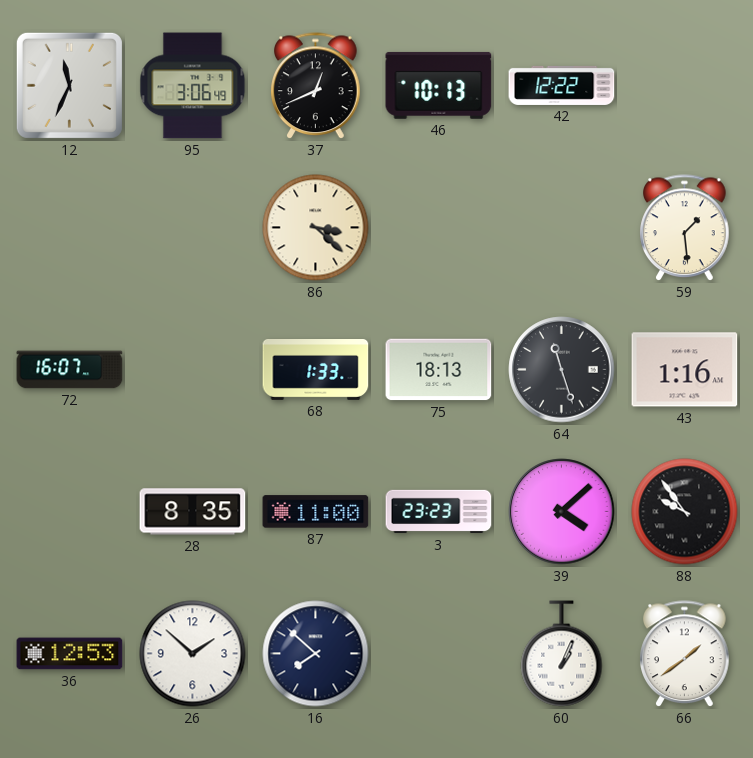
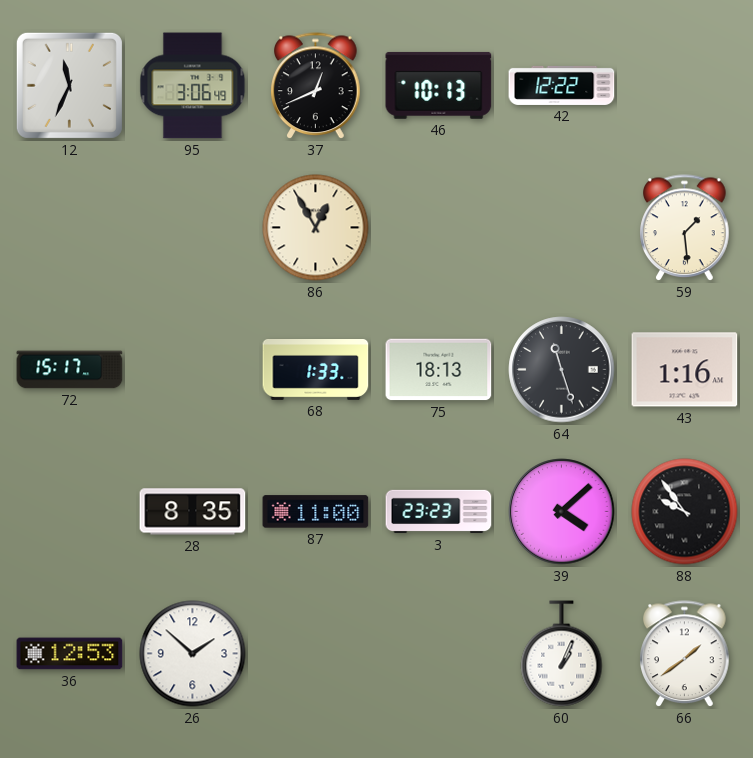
86: 3:22 -> 12:55 (316, 228)
72: 16:07 -> 15:17 (70, 370)
16: 7:52 -> none (316, 654)
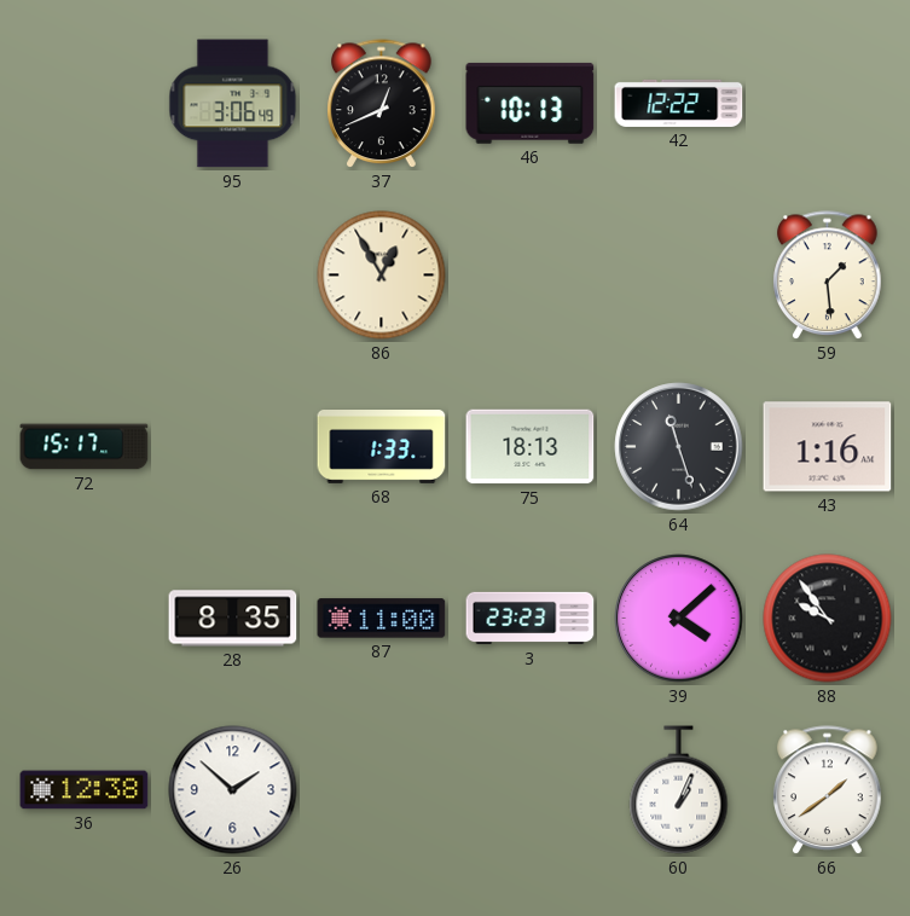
12: 11:34 -> none (69, 85)
36: 12:53 -> 12:38 (85, 790)
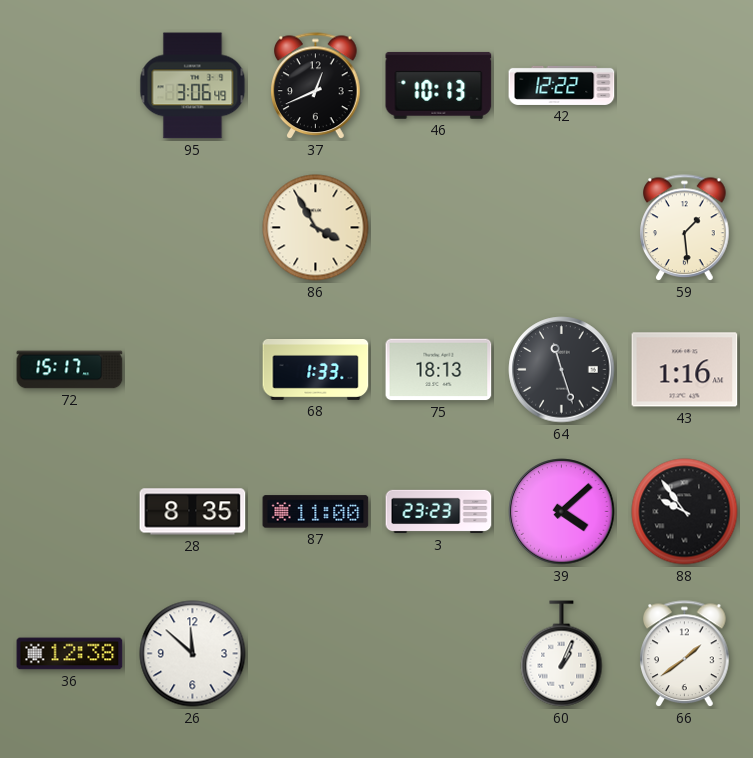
86: 12:55 -> 3:55 (316, 228)
26: 1:52 -> 11:52 (193, 654)
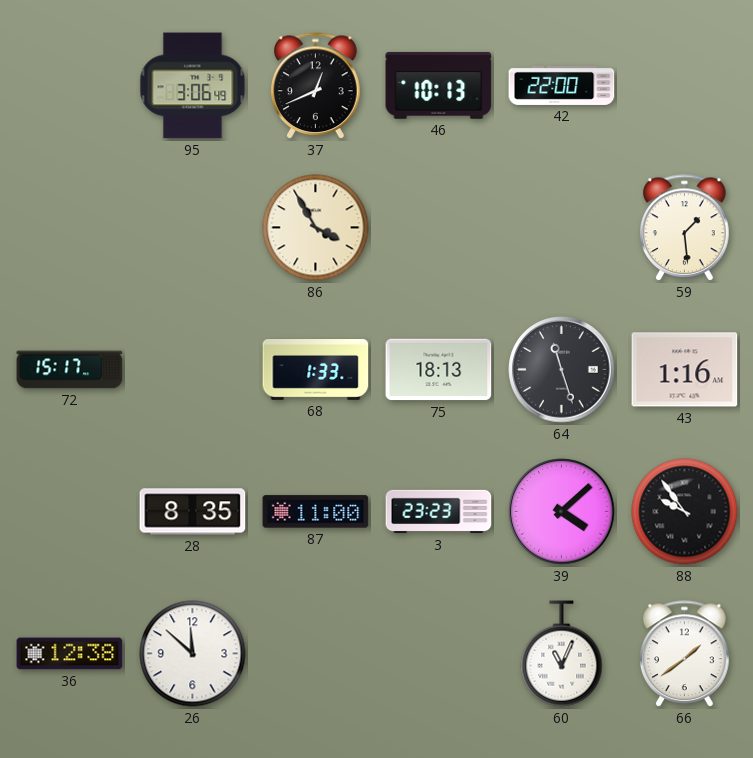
42: 12:22 -> 22:00 (562, 85)
60: 1:04 -> 11:04 (562, 654)
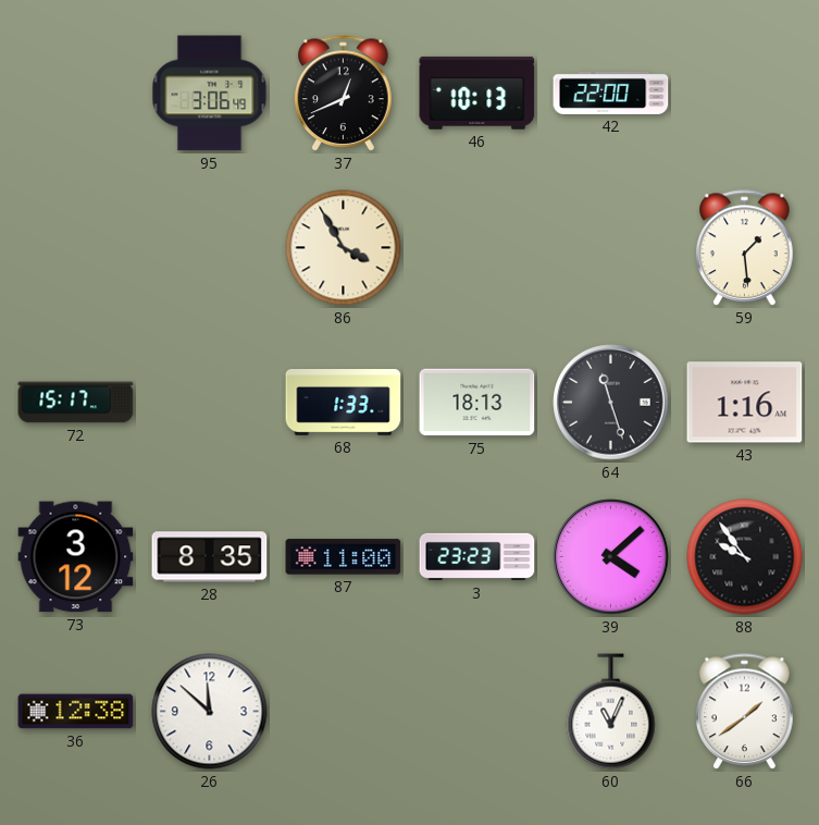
73: none -> 3:12 (76, 557)
